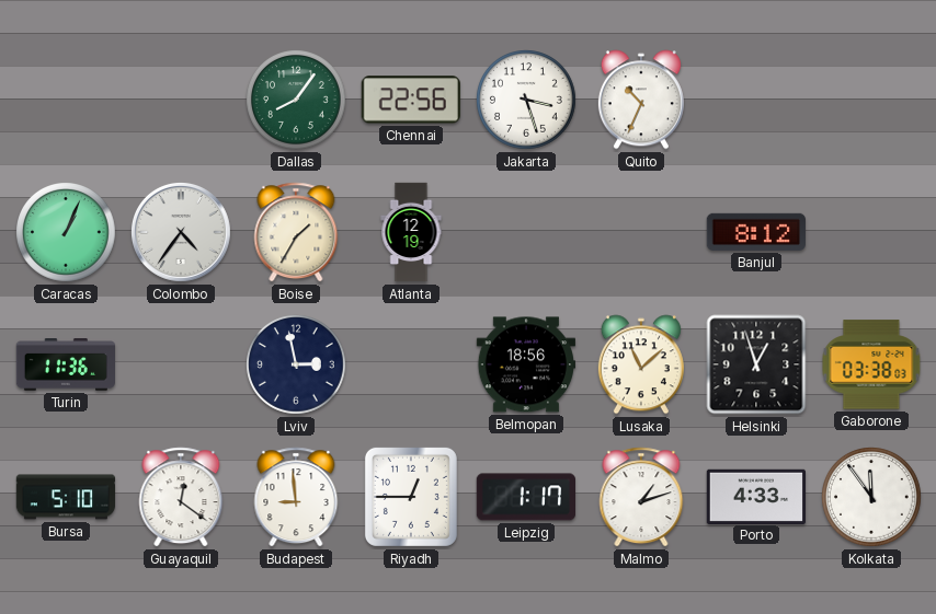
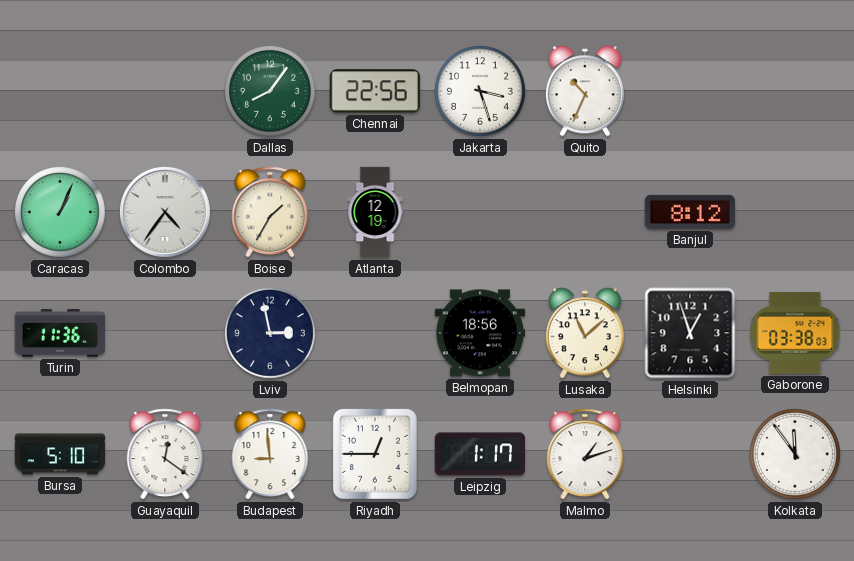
Porto: 4:33 -> none (755, 496)
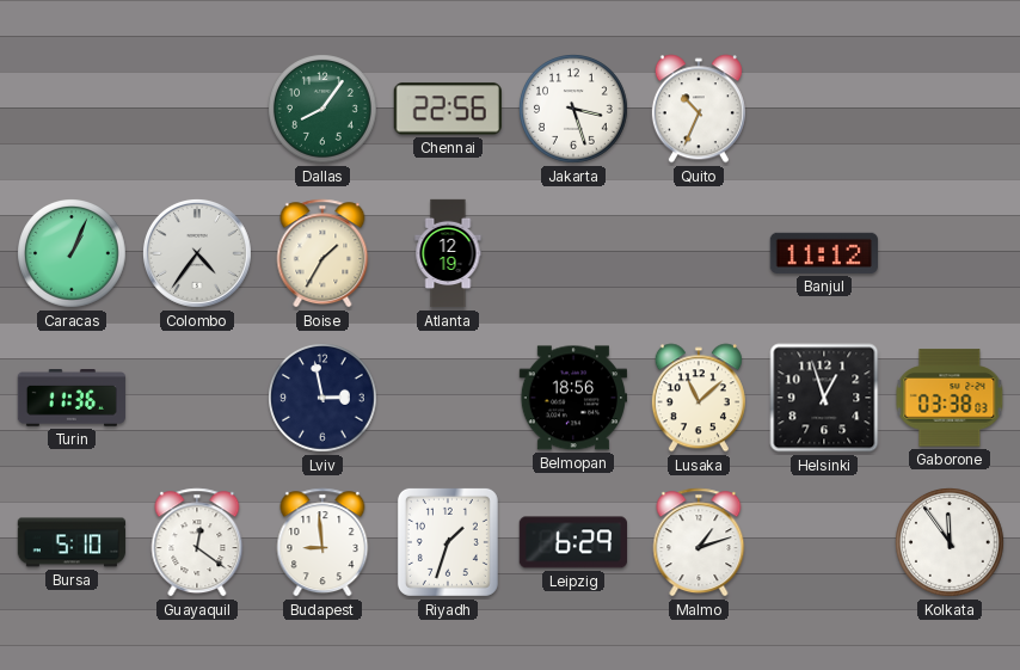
Banjul: 8:12 -> 11:12 (823, 253)
Riyadh: 12:45 -> 1:33 (448, 542)
Leipzig: 1:17 -> 6:29 (572, 542)
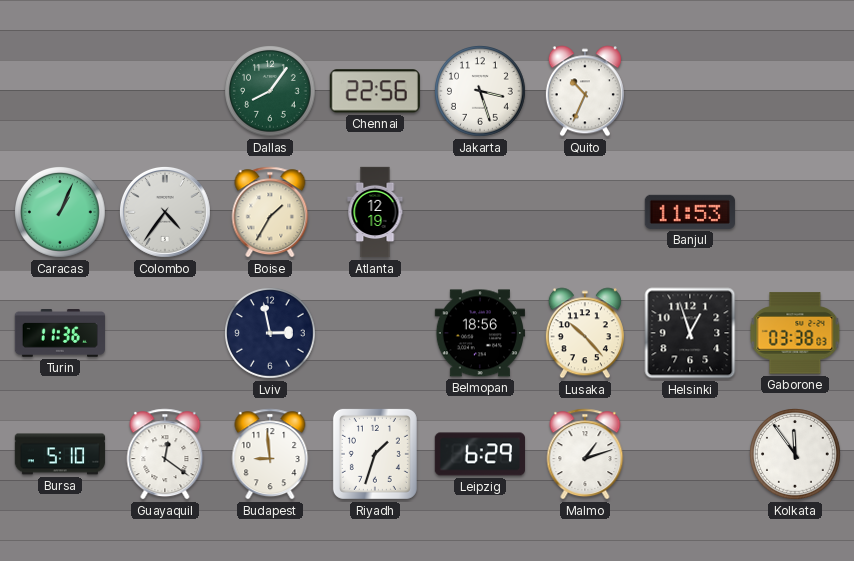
Banjul: 11:12 -> 11:53 (689, 212)
Lusaka: 11:08 -> 10:23 (585, 333)
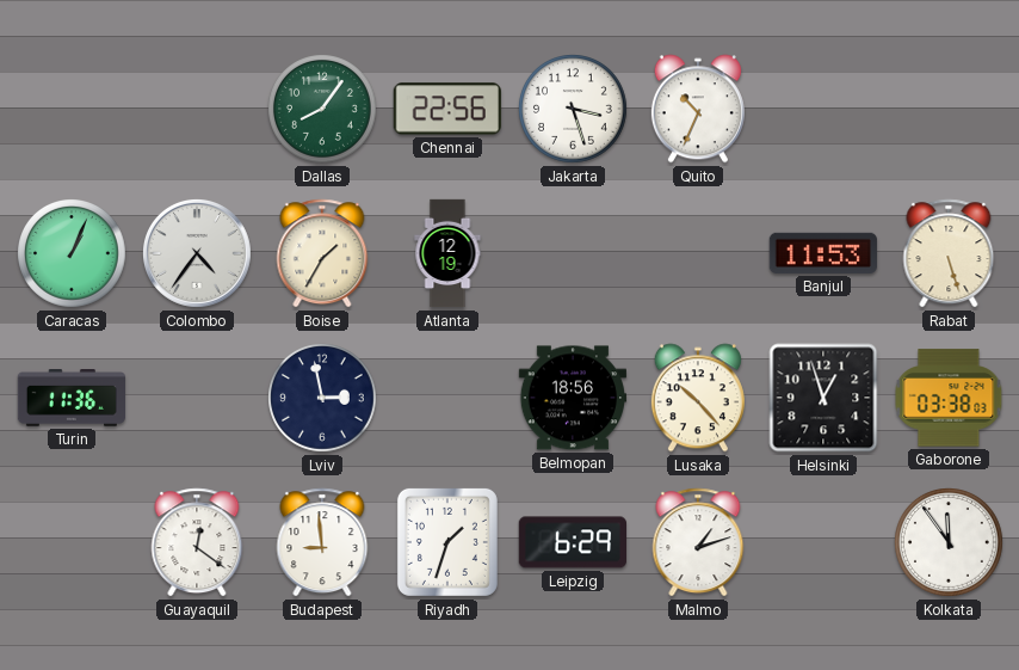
Rabat: none -> 5:27 (949, 253)
Bursa: 5:10 -> none (60, 454)
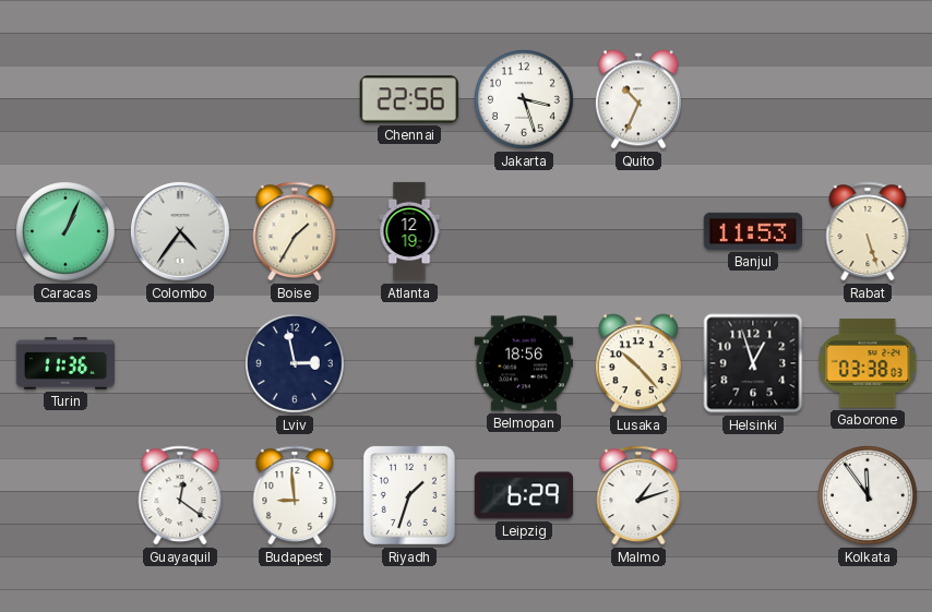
Dallas: 8:06 -> none (323, 110)
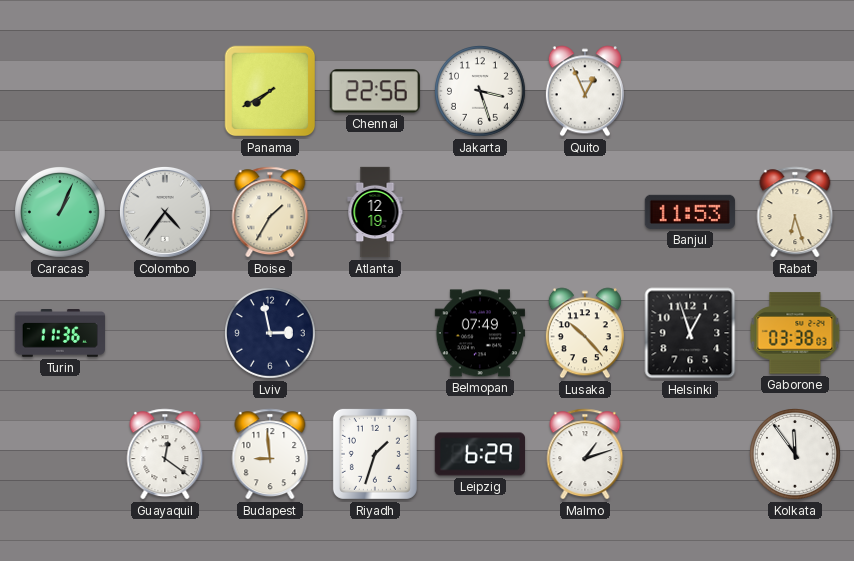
Panama: none -> 7:40 (270, 91)
Quito: 10:34 -> 12:56 (585, 91)
Rabat: 5:27 -> 6:27 (795, 212)
Belmopan: 18:56 -> 07:49 (479, 333)
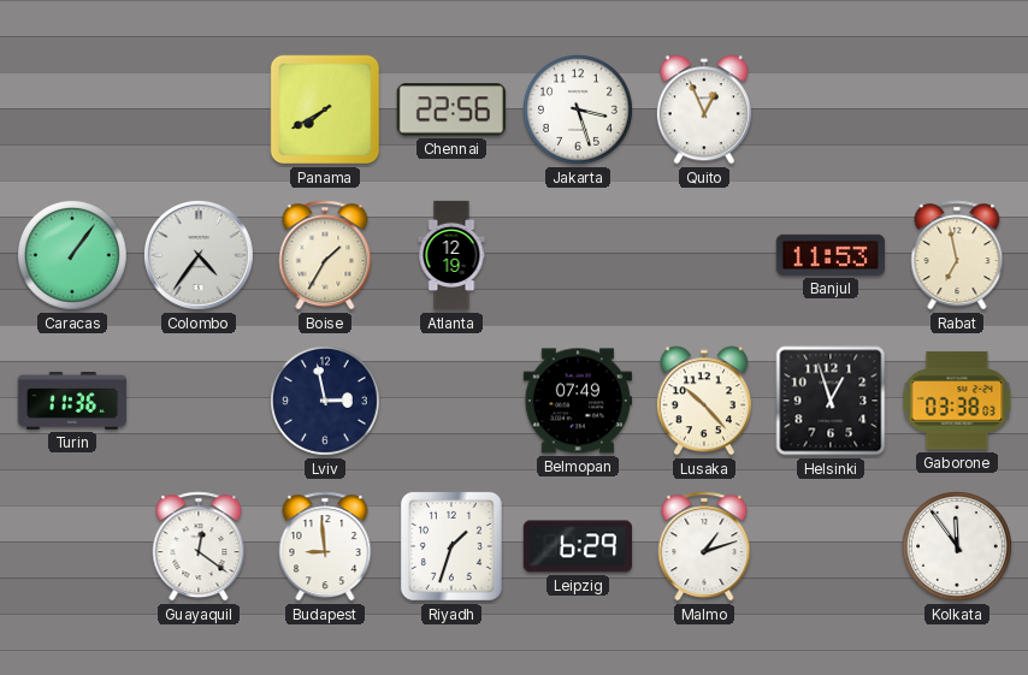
Caracas: 1:04 -> 1:06 (73, 256)
Rabat: 6:27 -> 6:58 (957, 255)
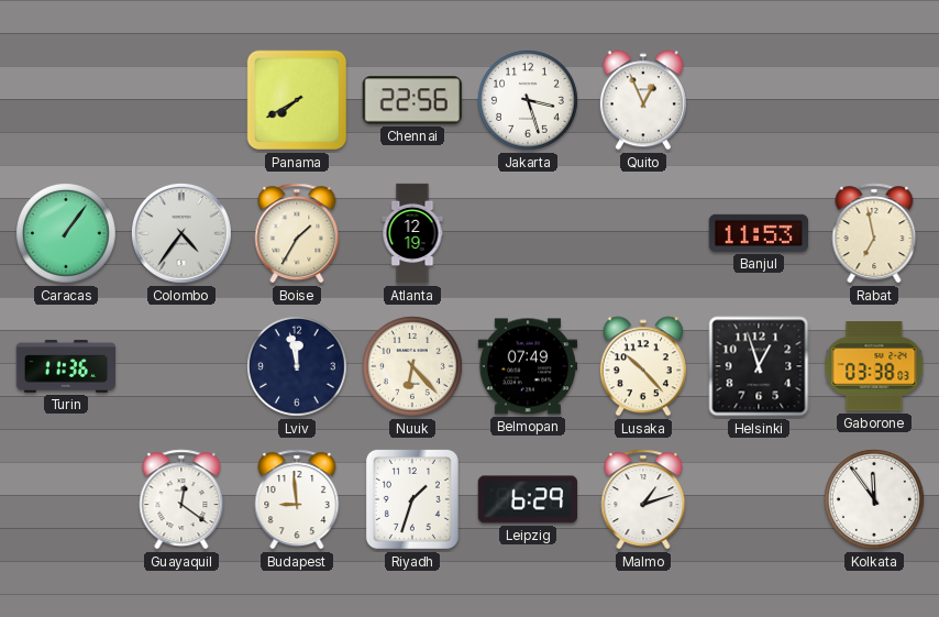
Lviv: 2:58 -> 11:58 (298, 367)
Nuuk: none -> 6:23 (413, 367)
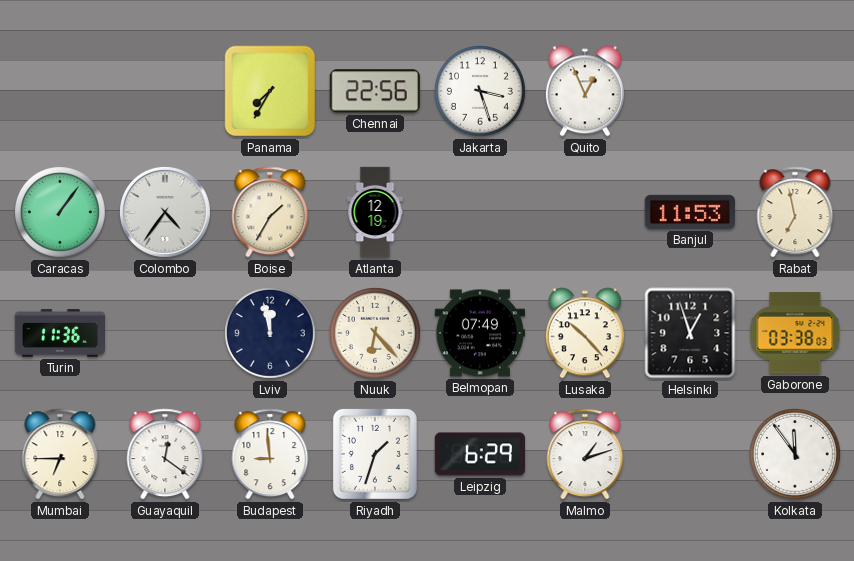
Panama: 7:40 -> 7:35 (270, 91)
Mumbai: none -> 6:45 (60, 454)
